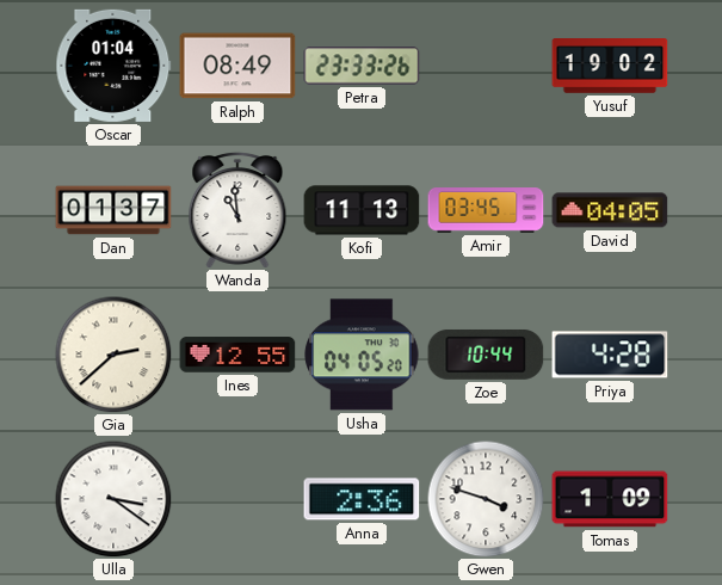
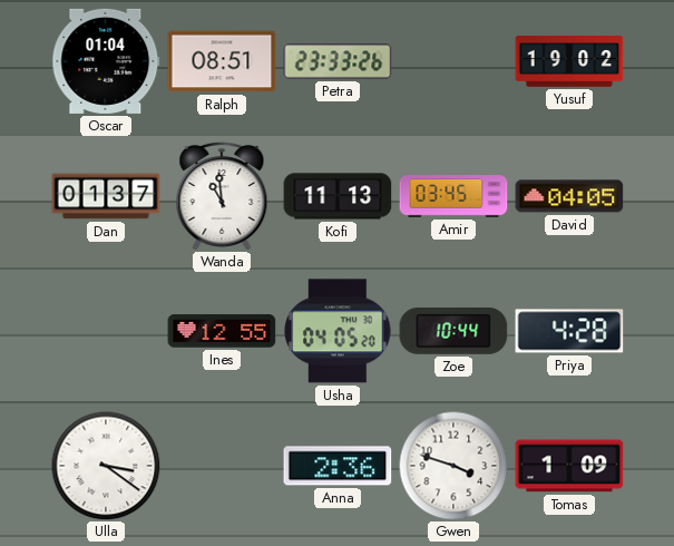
Ralph: 08:49 -> 08:51 (222, 61)
Gia: 2:38 -> none (113, 355)
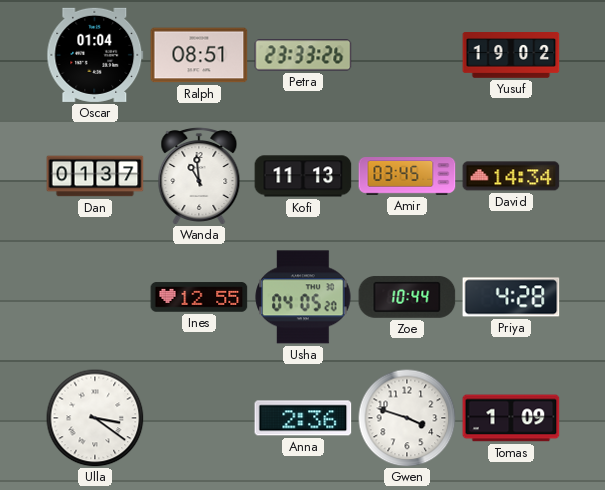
David: 04:05 -> 14:34 (511, 176)
